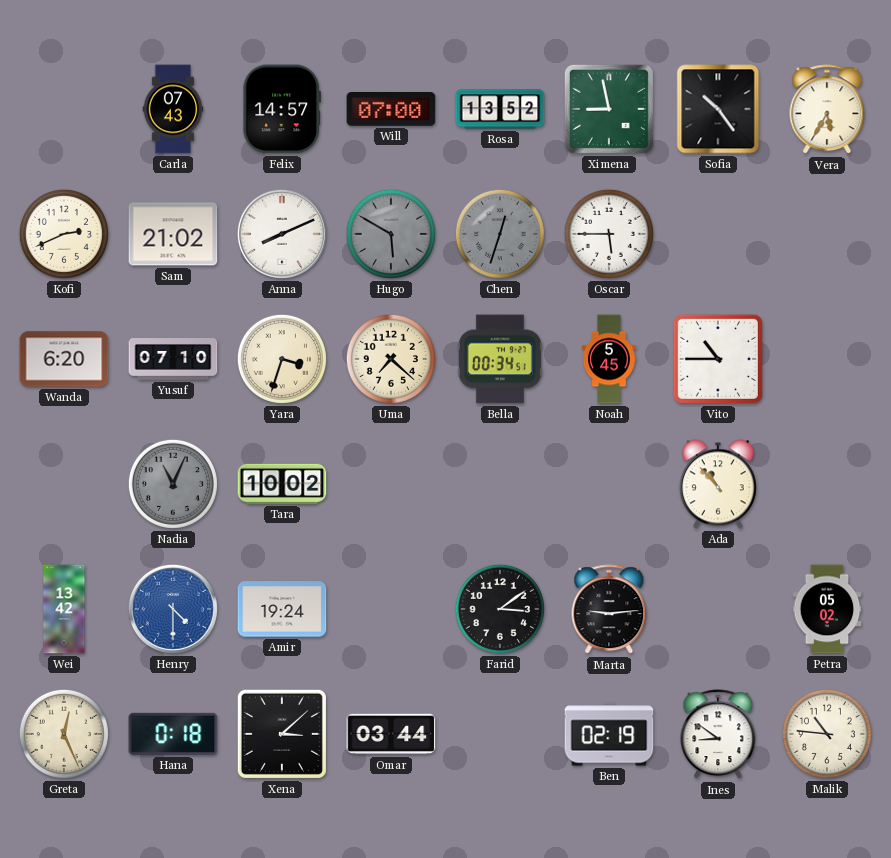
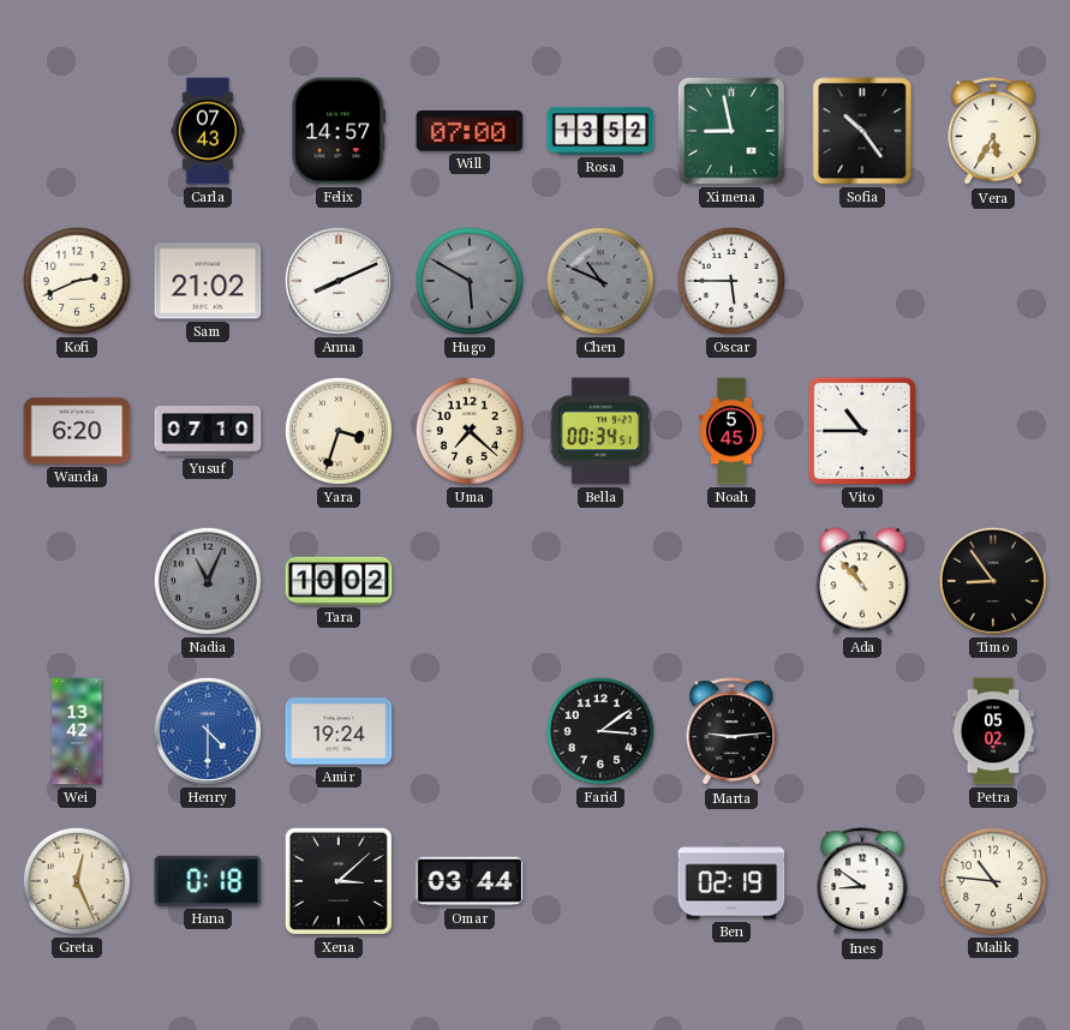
Chen: 12:33 -> 10:49 (600, 281)
Timo: none -> 8:54 (993, 581)
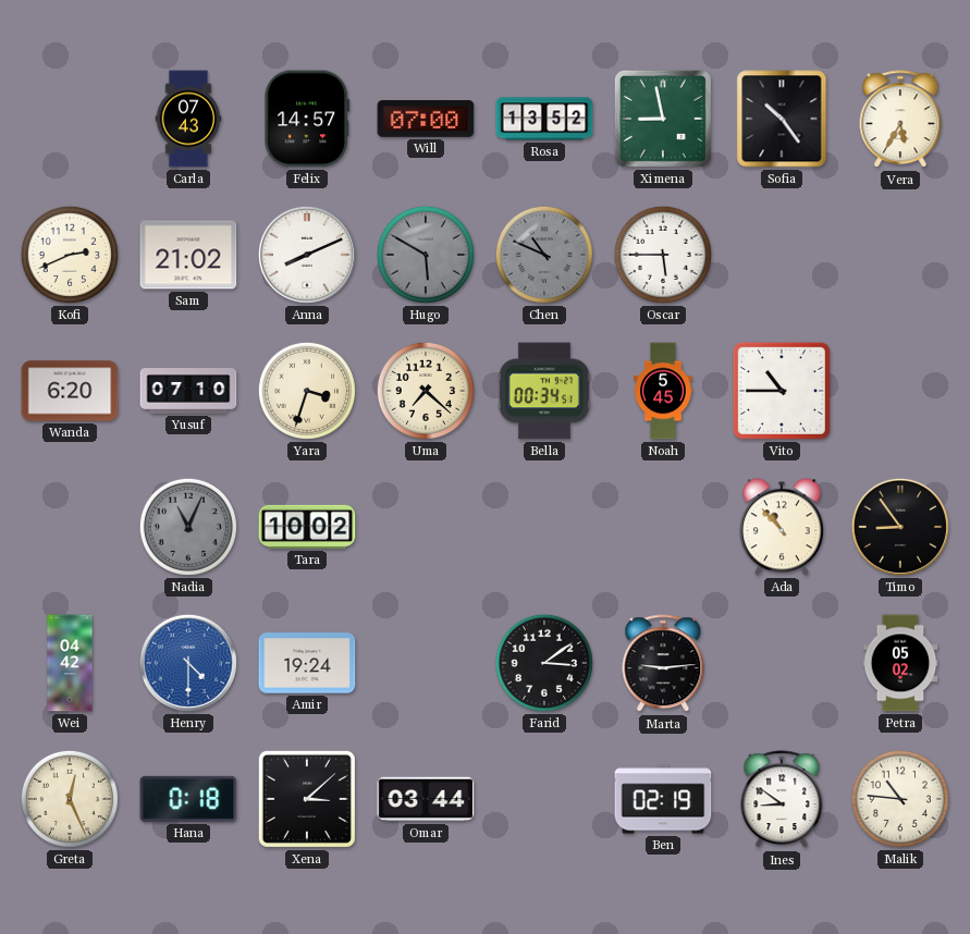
Wei: 13:42 -> 04:42 (70, 663)
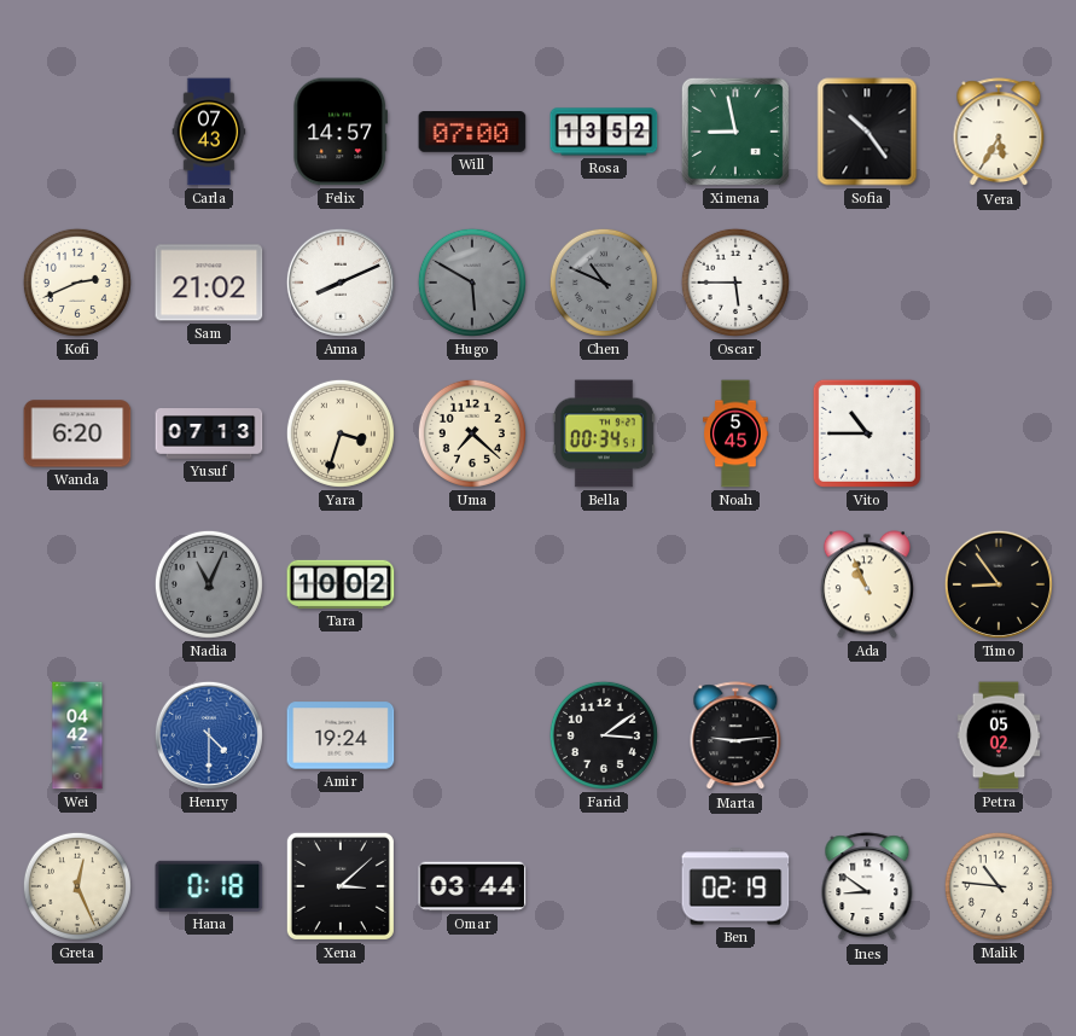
Yusuf: 07:10 -> 07:13 (209, 435)
Ada: 10:53 -> 10:56 (867, 584)
